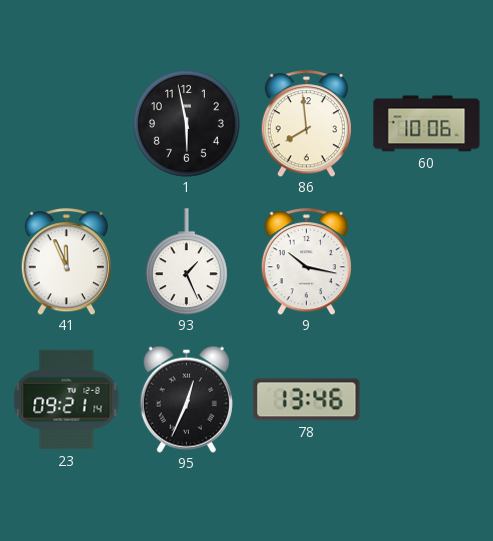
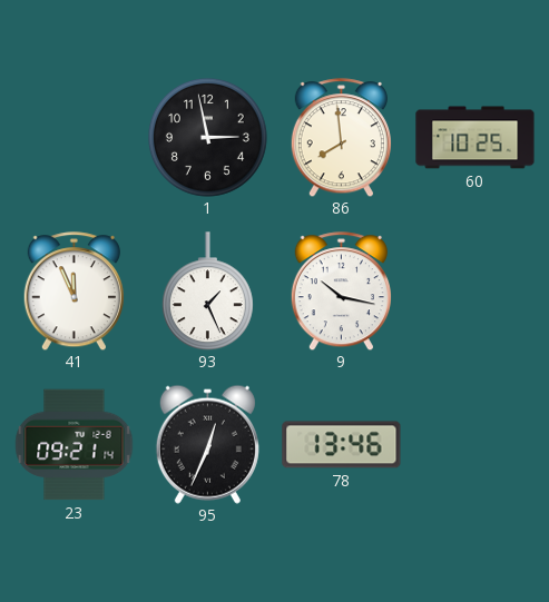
1: 5:58 -> 2:58 (207, 137)
60: 10:06 -> 10:25 (476, 138)
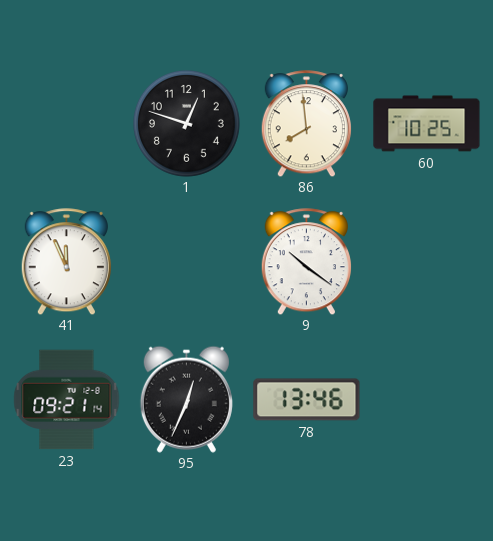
1: 2:58 -> 12:48 (186, 123)
93: 1:26 -> none (207, 292)
9: 10:17 -> 10:21 (306, 262)
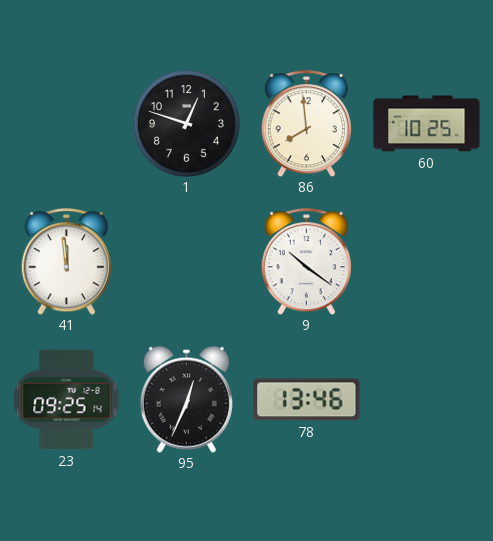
41: 11:56 -> 11:59 (66, 262)
23: 09:21 -> 09:25 (67, 400)
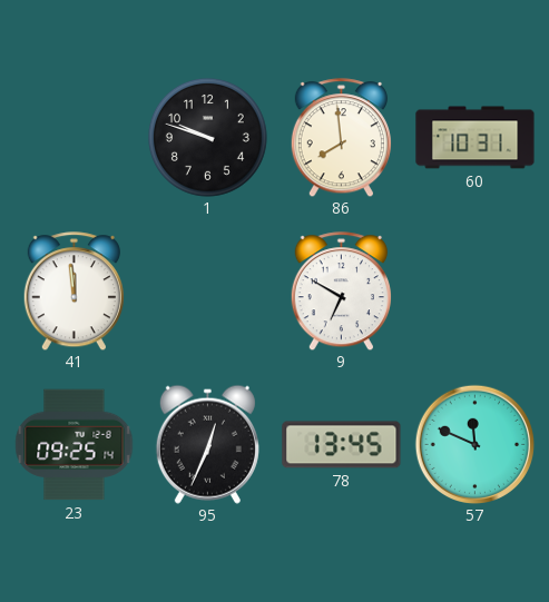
1: 12:48 -> 9:48 (207, 137)
60: 10:25 -> 10:31 (476, 138)
9: 10:21 -> 6:50 (341, 292)
78: 13:46 -> 13:45 (342, 445)
57: none -> 11:49 (474, 444)
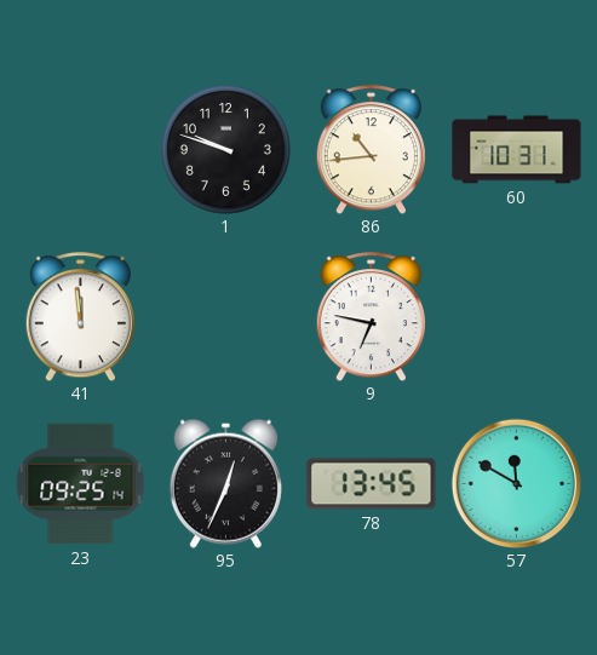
86: 7:59 -> 10:44 (371, 150)
9: 6:50 -> 6:47 (371, 317)
57: 11:49 -> 11:50 (516, 483)
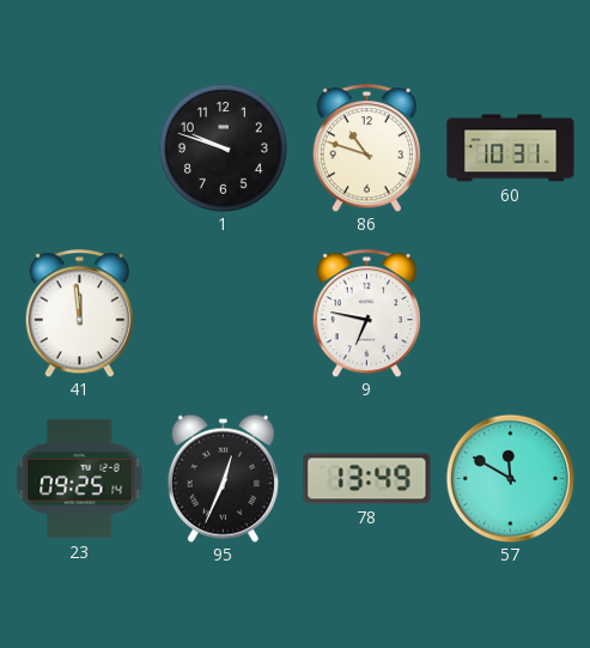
86: 10:44 -> 10:48 (366, 149)
78: 13:45 -> 13:49 (367, 479)
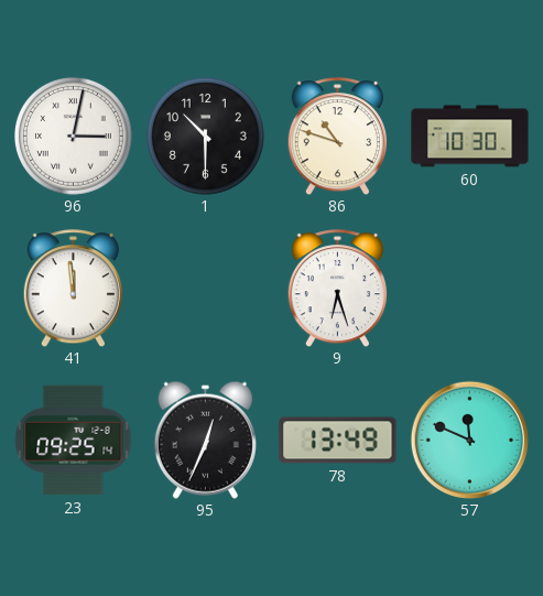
96: none -> 3:02 (73, 136)
1: 9:48 -> 10:30 (205, 136)
60: 10:31 -> 10:30 (470, 137)
9: 6:47 -> 6:27 (337, 289)
57: 11:50 -> 11:49 (469, 440)
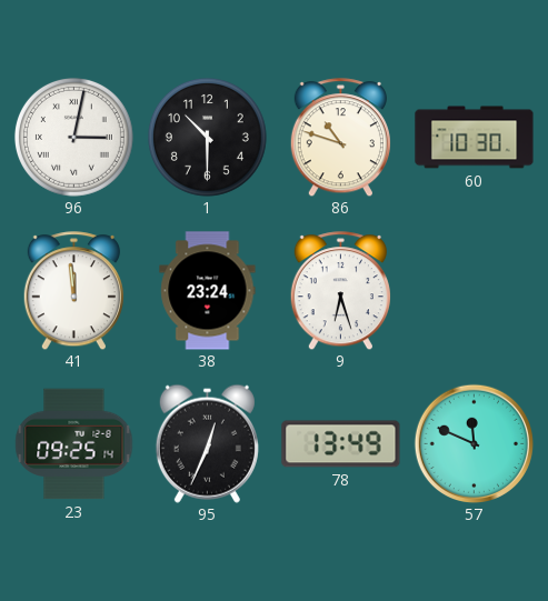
38: none -> 23:24 (208, 291)
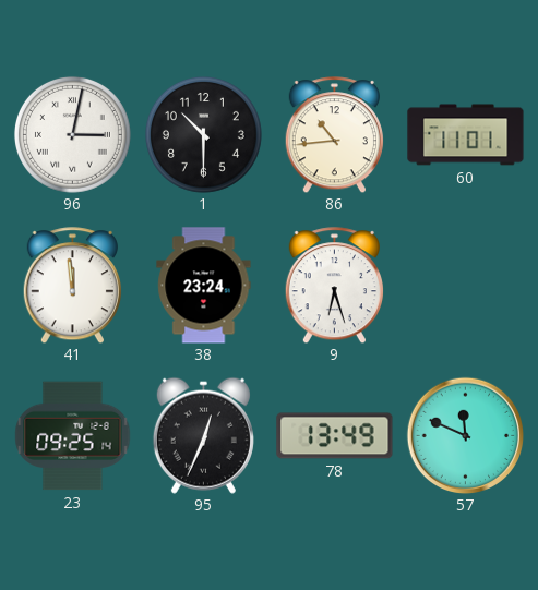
86: 10:48 -> 10:44 (334, 135)
60: 10:30 -> 11:01 (466, 135)
